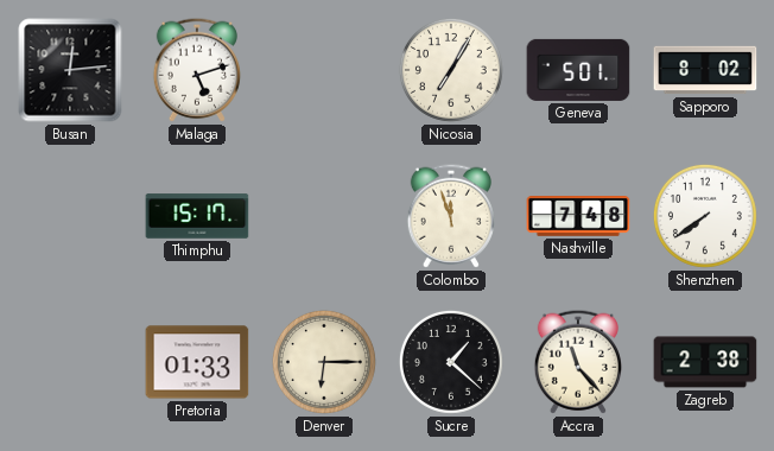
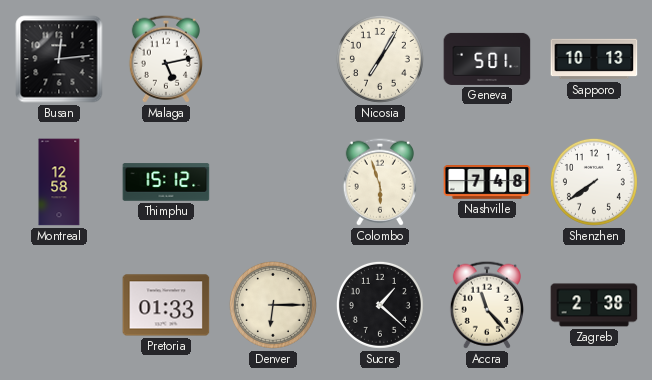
Malaga: 5:12 -> 5:13 (166, 59)
Sapporo: 8:02 -> 10:13 (594, 59)
Montreal: none -> 12:58 (59, 182)
Thimphu: 15:17 -> 15:12 (166, 182)
Colombo: 11:57 -> 5:57 (380, 182)
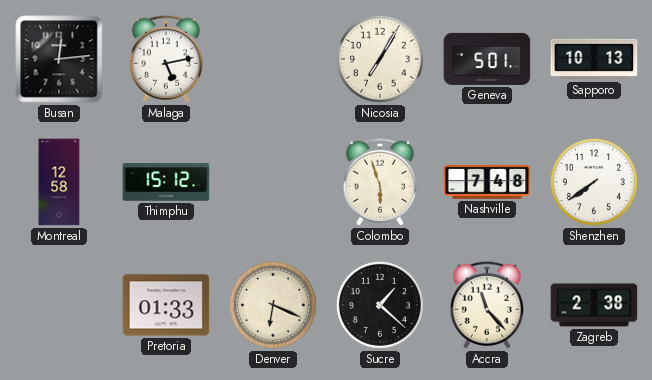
Denver: 6:15 -> 6:19 (273, 305)
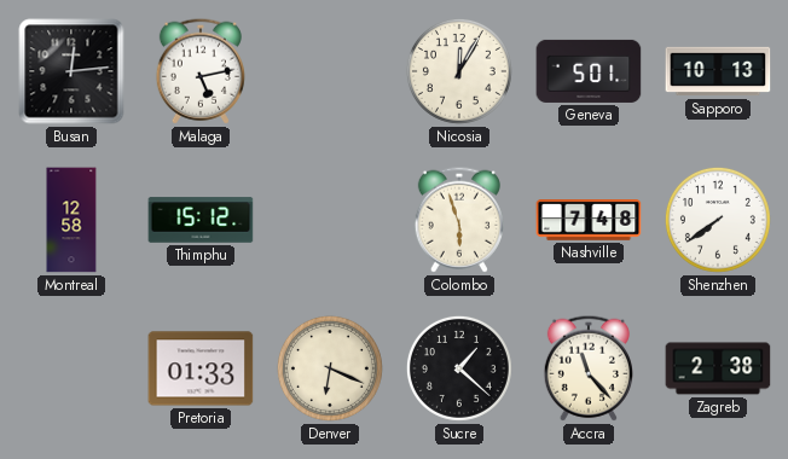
Nicosia: 7:05 -> 12:05 (459, 71)
